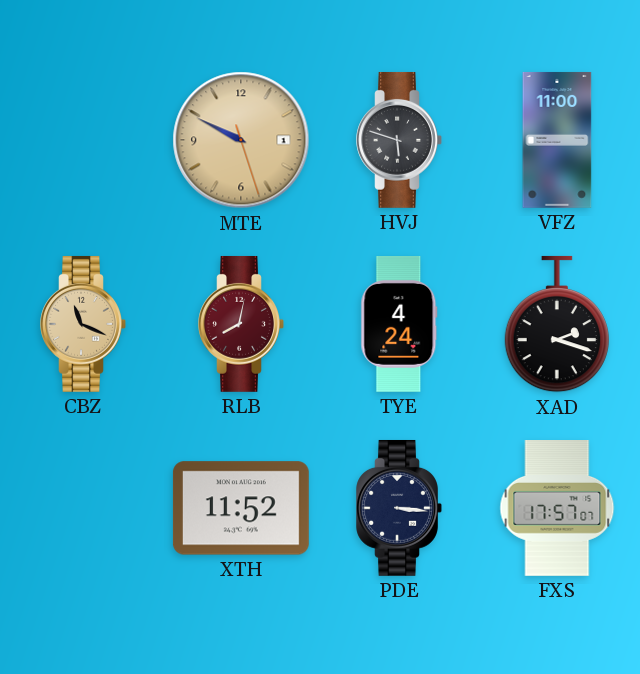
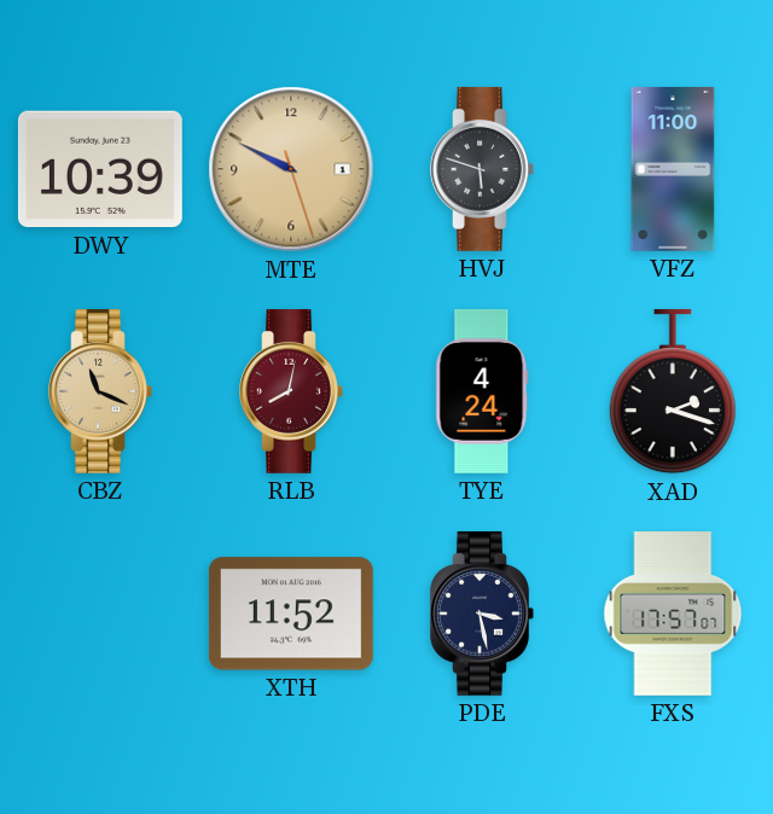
DWY: none -> 10:39 (100, 169)
PDE: 3:16 -> 3:28 (482, 614)
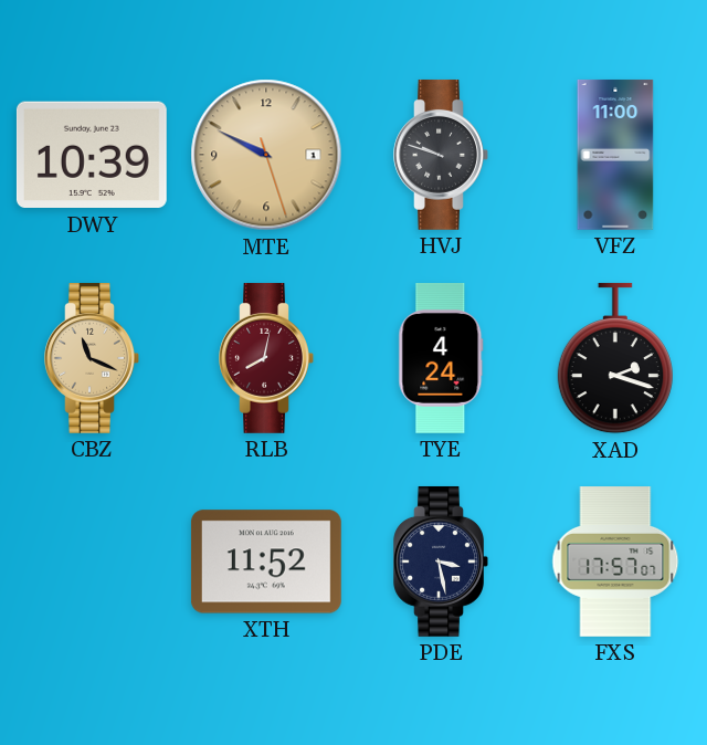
HVJ: 5:48 -> 9:48 (441, 155)
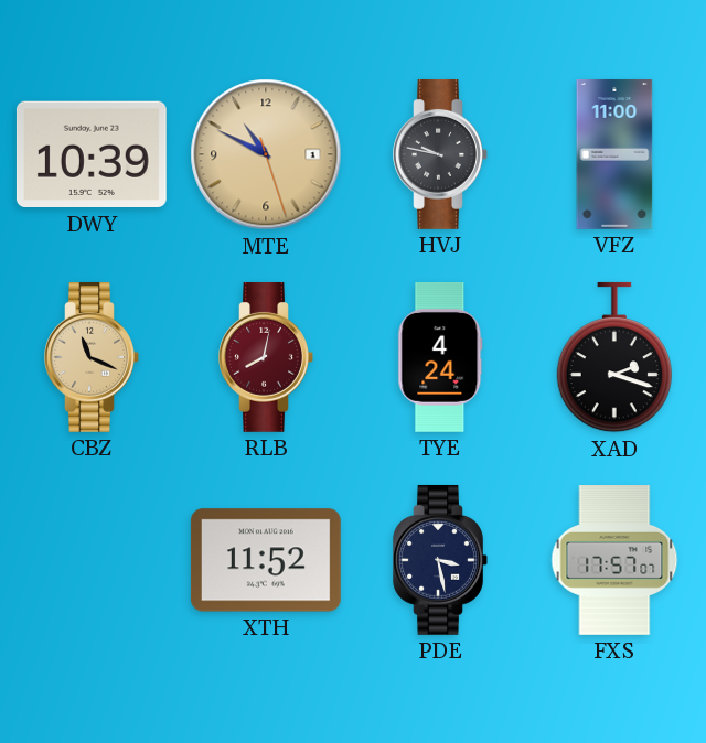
MTE: 9:49 -> 10:49 (266, 154)
HVJ: 9:48 -> 9:47 (440, 154)
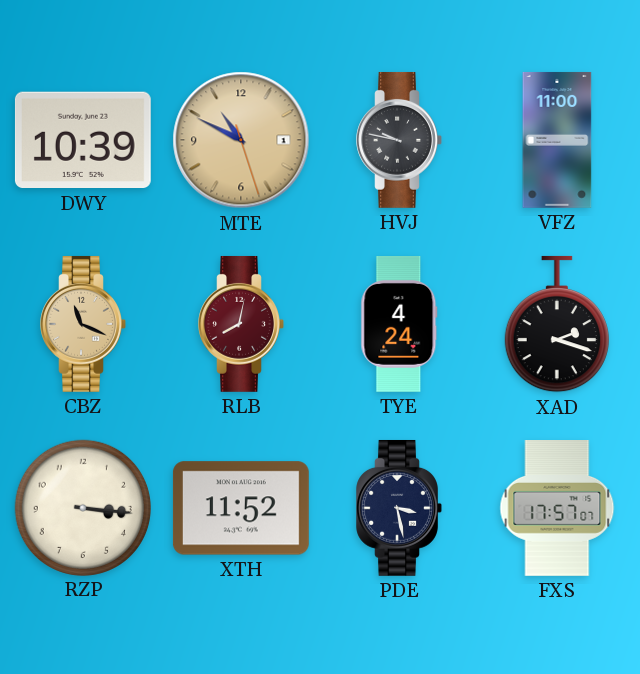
RZP: none -> 3:16 (83, 507)
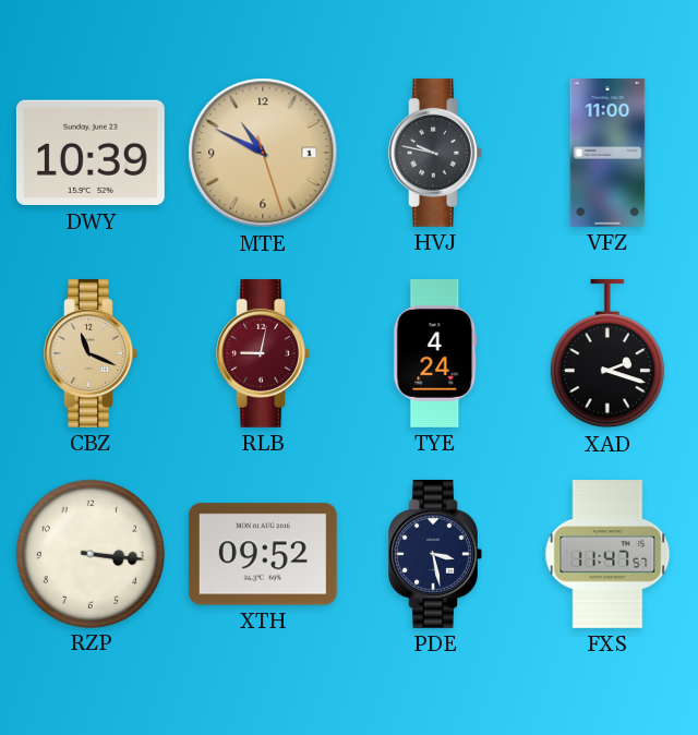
RLB: 8:02 -> 9:02 (263, 353)
XTH: 11:52 -> 09:52 (263, 554)
FXS: 17:57 -> 11:47 (607, 555)
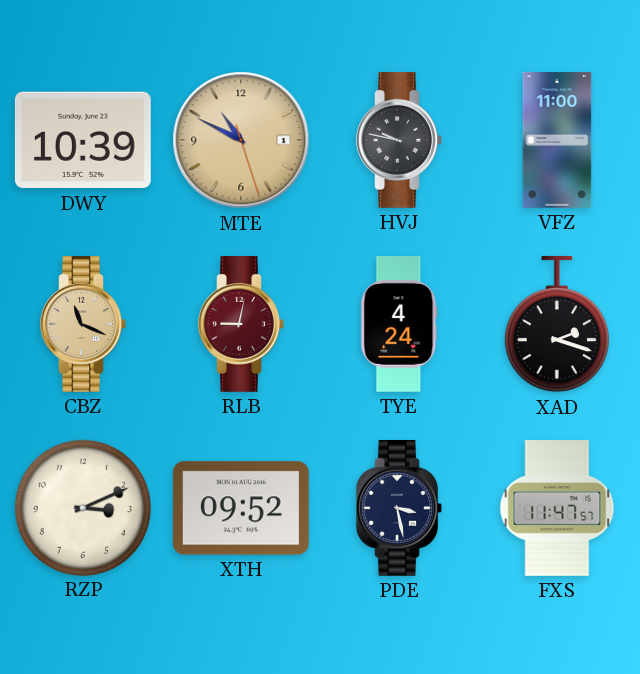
RZP: 3:16 -> 3:11 (83, 507)
